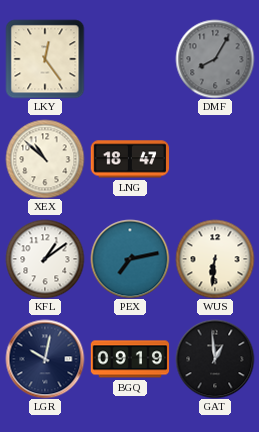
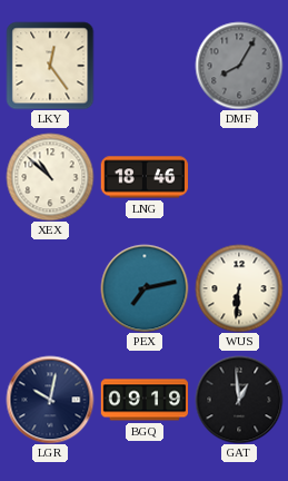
LNG: 18:47 -> 18:46 (145, 177)
KFL: 1:09 -> none (45, 259)
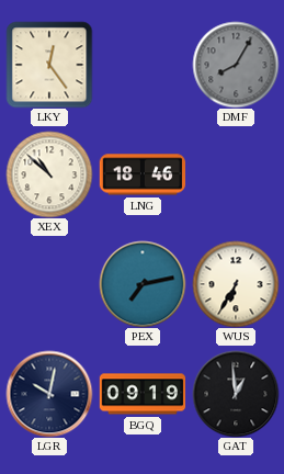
WUS: 6:31 -> 6:35 (236, 284)
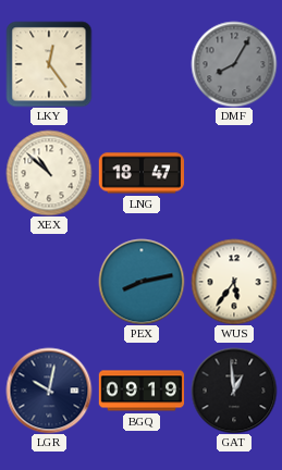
LNG: 18:46 -> 18:47 (142, 173)
PEX: 7:13 -> 8:13 (142, 282)
WUS: 6:35 -> 5:36 (234, 282)
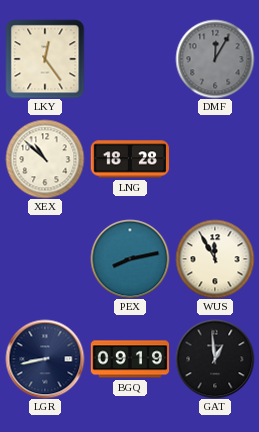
DMF: 8:05 -> 12:05 (215, 59)
LNG: 18:47 -> 18:28 (130, 159)
WUS: 5:36 -> 11:55 (215, 259)
LGR: 10:02 -> 8:43 (45, 359)
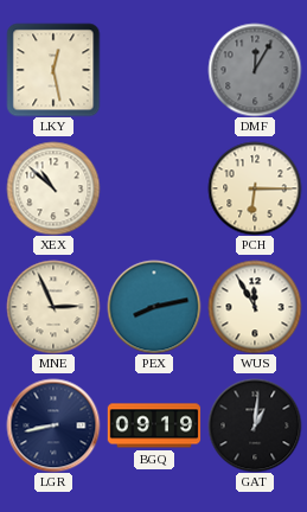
LKY: 12:24 -> 12:28 (53, 70)
LNG: 18:28 -> none (130, 159)
PCH: none -> 6:15 (255, 188)
MNE: none -> 2:56 (53, 307)
GAT: 12:59 -> 1:01 (255, 425)
